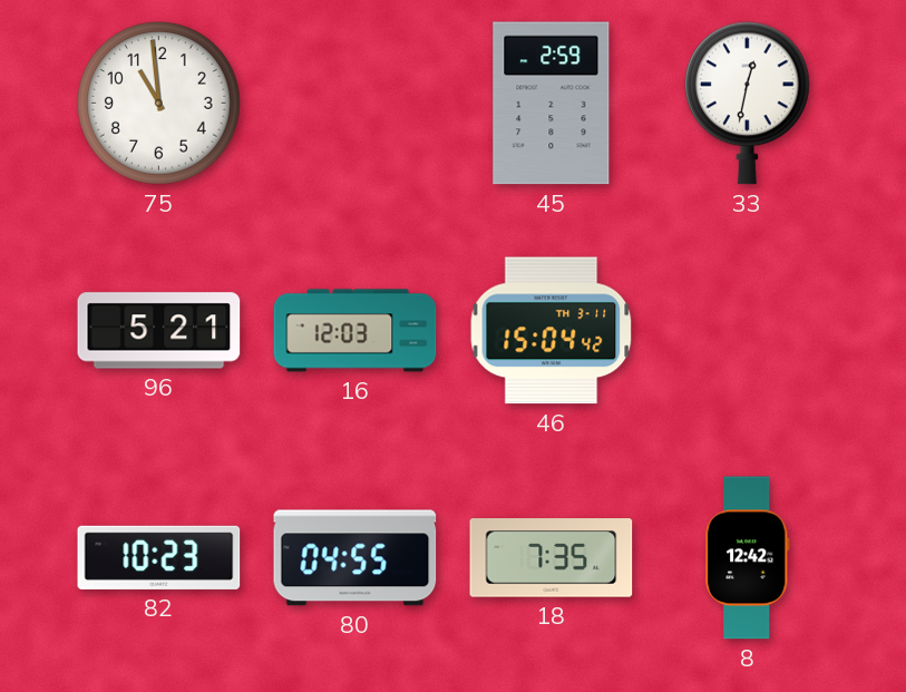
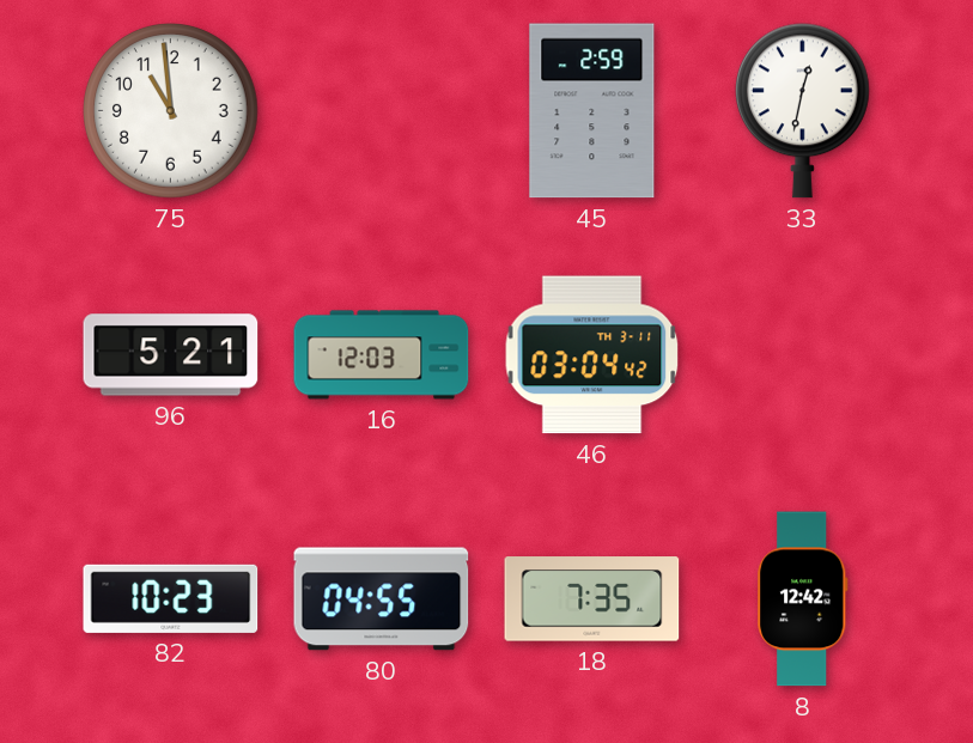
46: 15:04 -> 03:04 (592, 355)
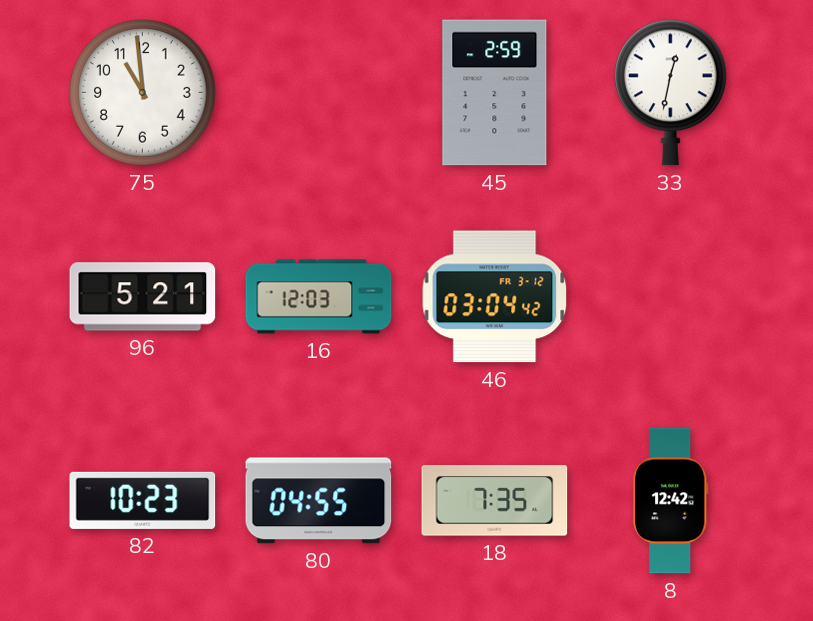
46 date: TH 3-11 -> FR 3-12 (495, 297)
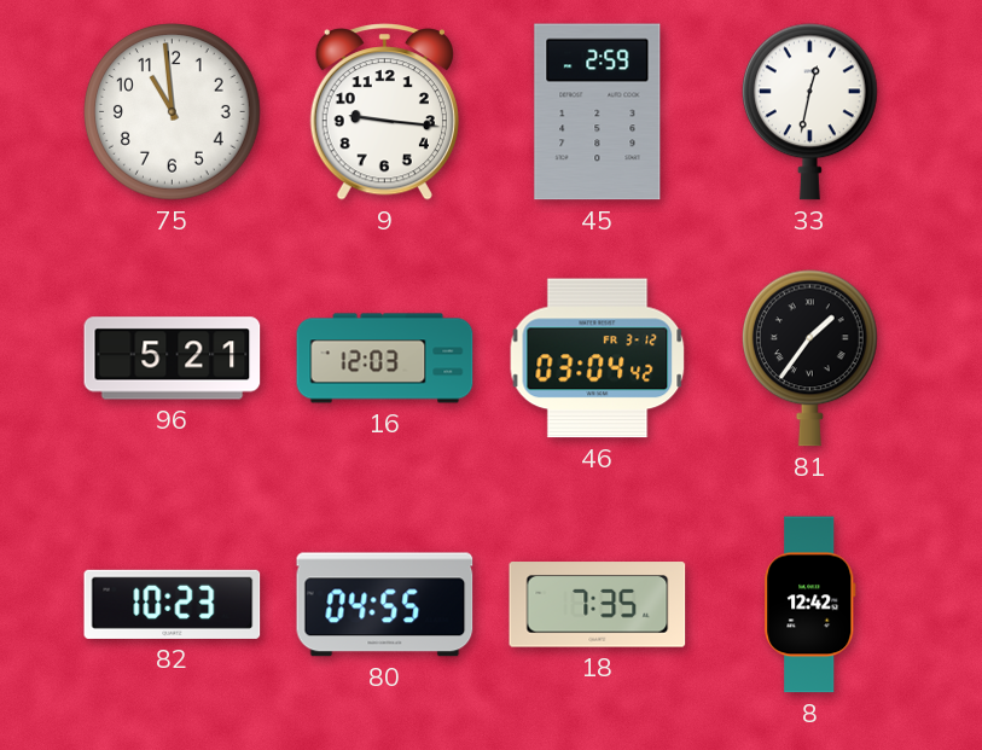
9: none -> 9:16 (384, 112)
81: none -> 1:36 (809, 359)
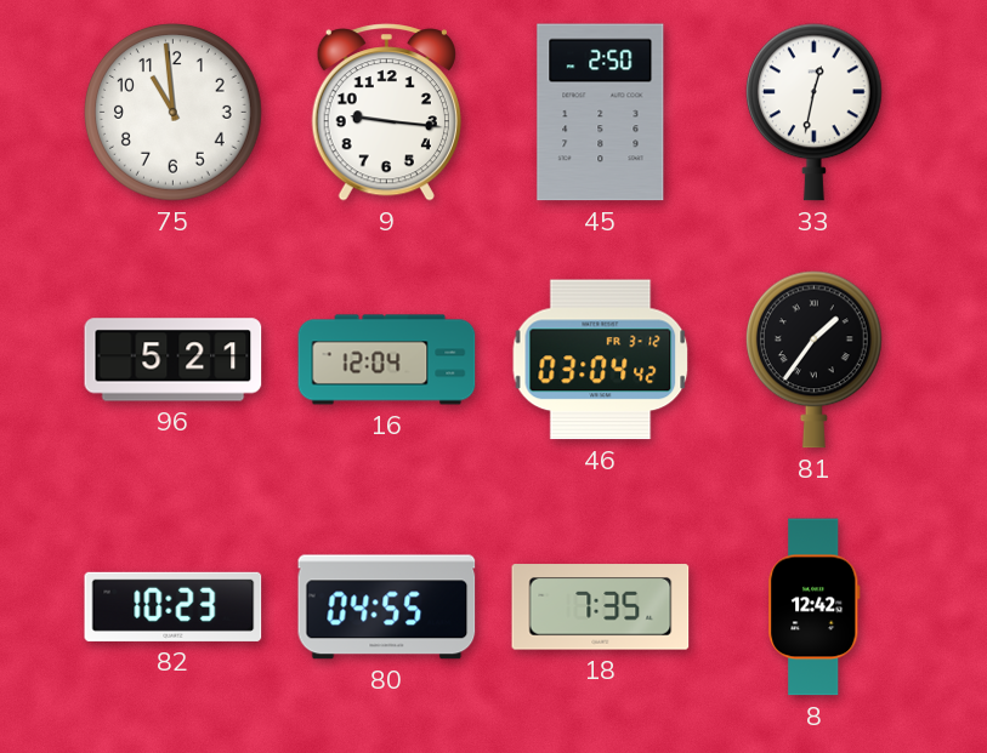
45: 2:59 -> 2:50 (601, 113)
16: 12:03 -> 12:04 (387, 360)
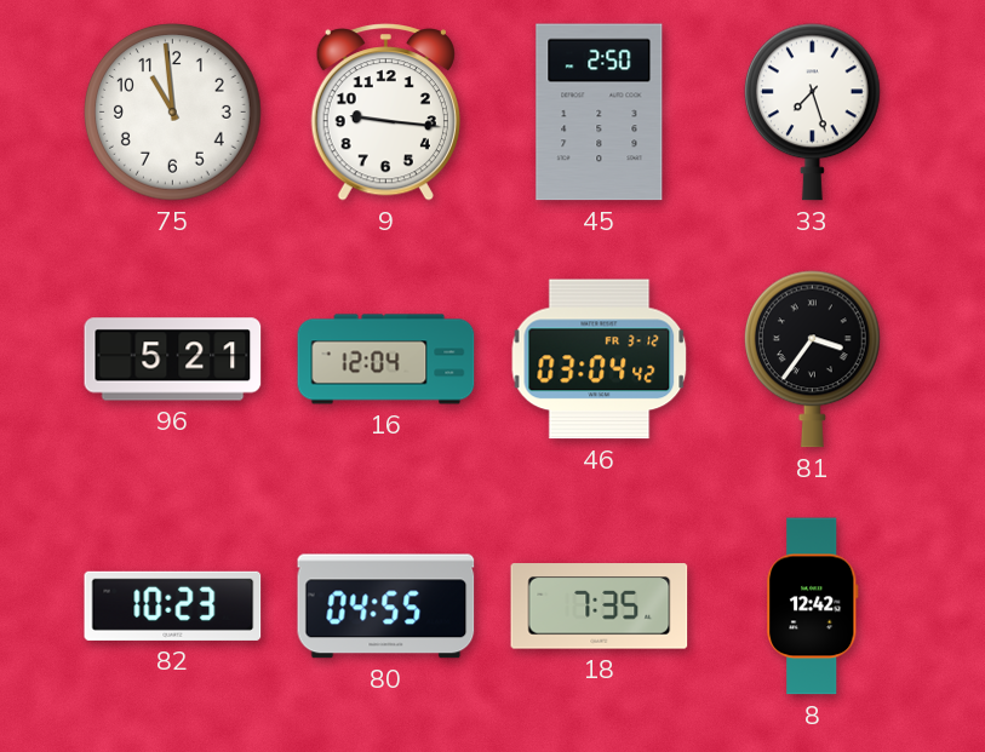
33: 12:32 -> 7:27 (812, 113)
81: 1:36 -> 3:36 (812, 360)
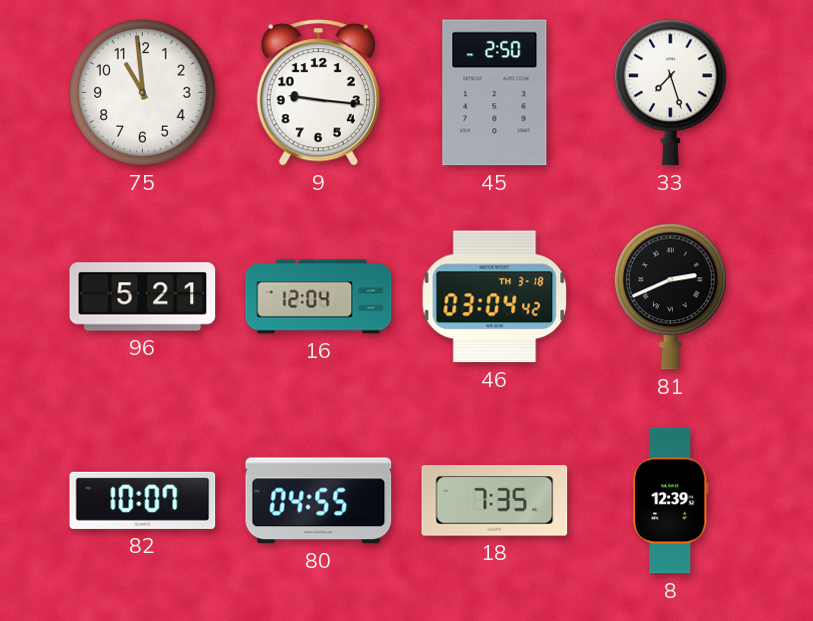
46 date: FR 3-12 -> TH 3-18 (495, 297)
81: 3:36 -> 2:41 (670, 297)
82: 10:23 -> 10:07 (143, 500)
8: 12:42 -> 12:39 (671, 501)
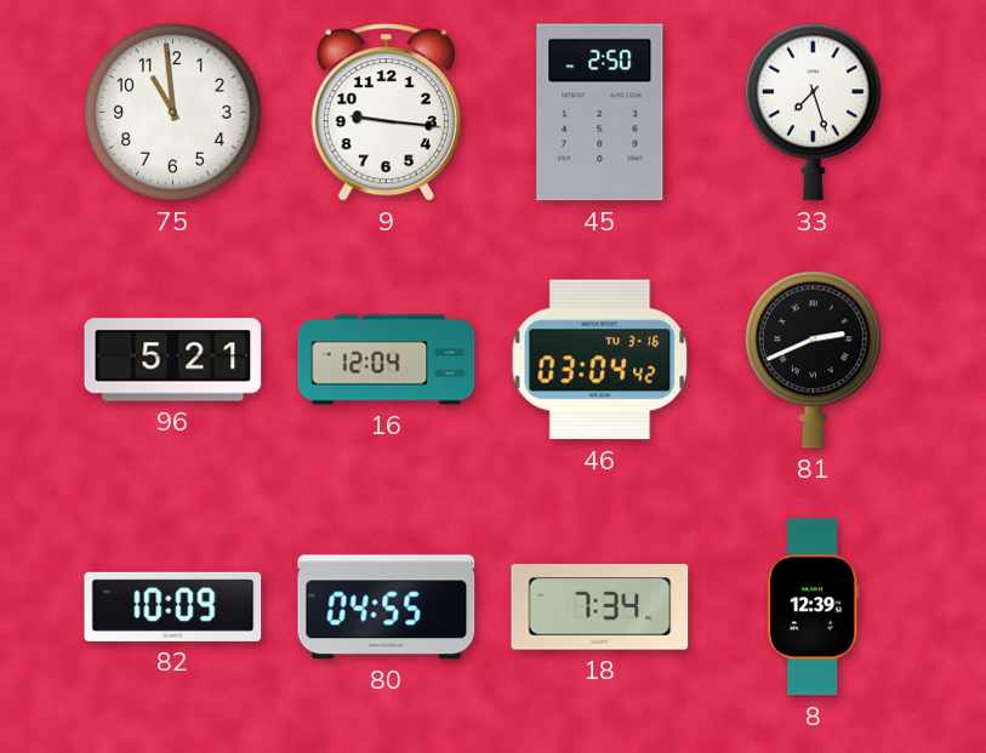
46 date: TH 3-18 -> TU 3-16 (600, 360)
82: 10:07 -> 10:09 (173, 606)
18: 7:35 -> 7:34 (600, 607)
